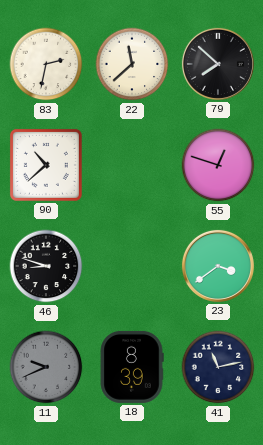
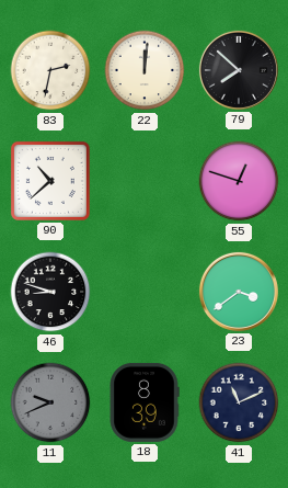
22: 11:38 -> 12:01 (145, 70)
41: 11:13 -> 11:11 (239, 402)
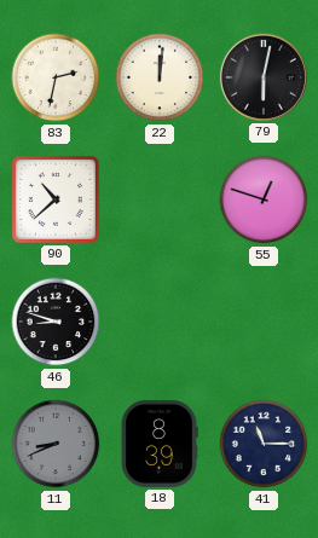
79: 7:52 -> 6:02 (264, 77)
23: 3:39 -> none (239, 292)
11: 9:41 -> 8:41 (56, 444)
41: 11:11 -> 11:15 (264, 444)
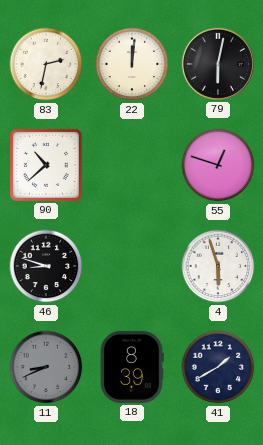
4: none -> 5:57 (218, 266)
41: 11:15 -> 1:40 (218, 367)
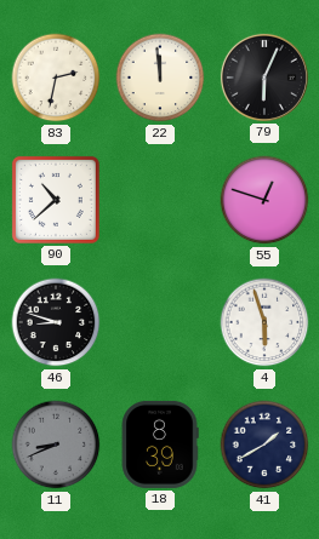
22: 12:01 -> 11:59 (160, 78)
79: 6:02 -> 6:04 (264, 78)
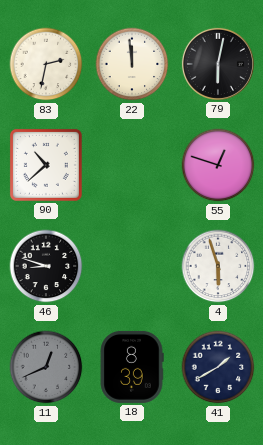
79: 6:04 -> 6:02 (218, 64)
11: 8:41 -> 12:41 (46, 367)
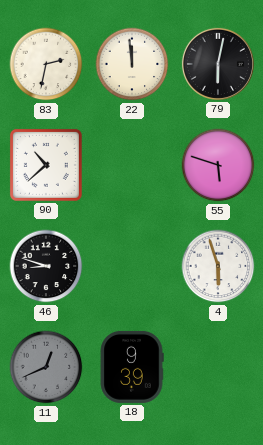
55: 12:48 -> 5:48 (218, 165)
18: 8:39 -> 9:39 (132, 367)
41: 1:40 -> none (218, 367)
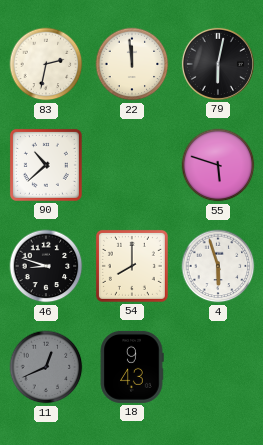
54: none -> 8:00 (132, 266)
18: 9:39 -> 9:43 (132, 367)
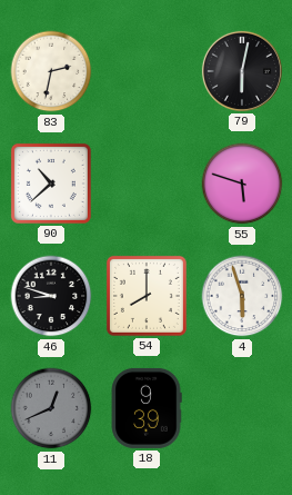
22: 11:59 -> none (132, 64)
18: 9:43 -> 9:39 (147, 408)
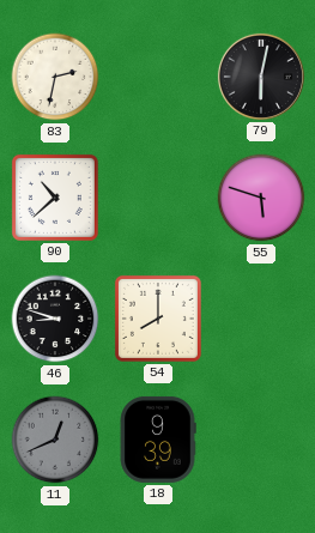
4: 5:57 -> none (242, 296)
